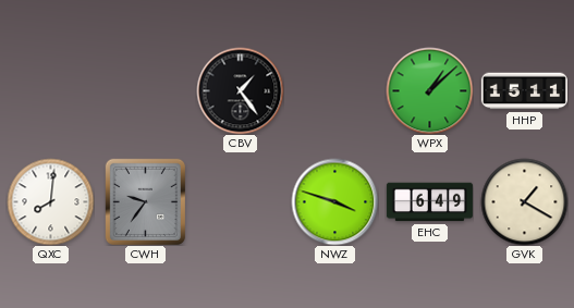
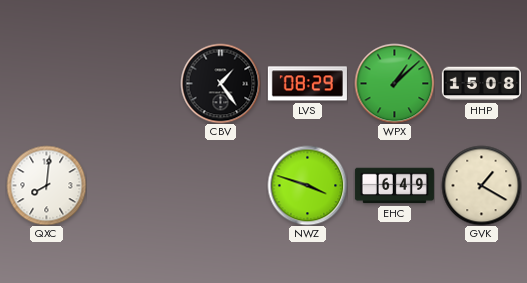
LVS: none -> 08:29 (307, 84)
HHP: 15:11 -> 15:08 (481, 84)
CWH: 9:36 -> none (145, 201)
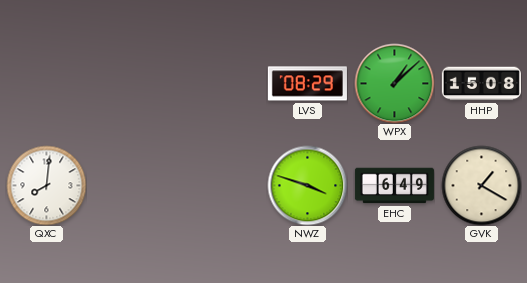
CBV: 1:24 -> none (220, 83)
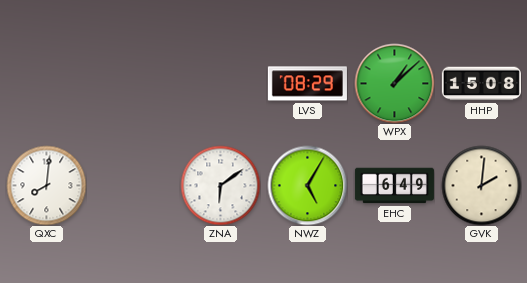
ZNA: none -> 6:09 (220, 185)
NWZ: 3:48 -> 5:05 (307, 185)
GVK: 1:20 -> 2:01 (481, 185)
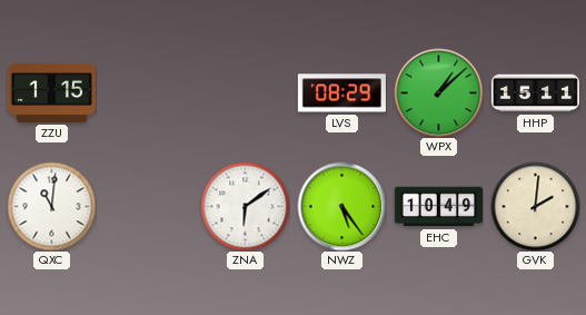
ZZU: none -> 1:15 (51, 92)
HHP: 15:08 -> 15:11 (535, 93)
QXC: 8:01 -> 11:01 (51, 206)
NWZ: 5:05 -> 5:24 (341, 206)
EHC: 6:49 -> 10:49 (438, 207)
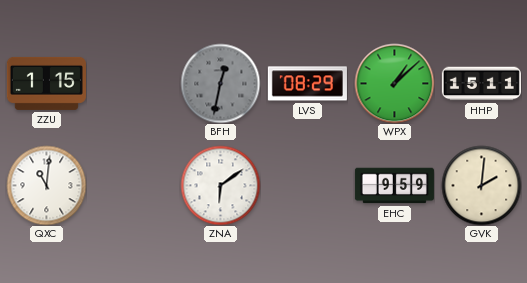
BFH: none -> 12:32 (220, 83)
NWZ: 5:24 -> none (341, 206)
EHC: 10:49 -> 9:59 (394, 186)
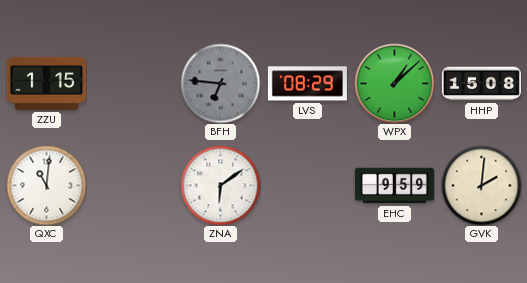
BFH: 12:32 -> 6:46 (220, 83)
HHP: 15:11 -> 15:08 (481, 84)
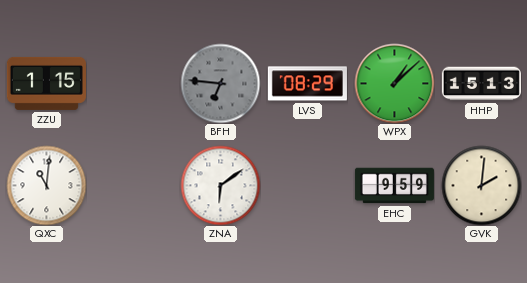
HHP: 15:08 -> 15:13 (481, 84)
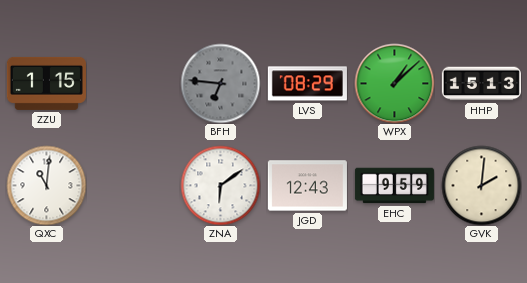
JGD: none -> 12:43 (307, 186)
